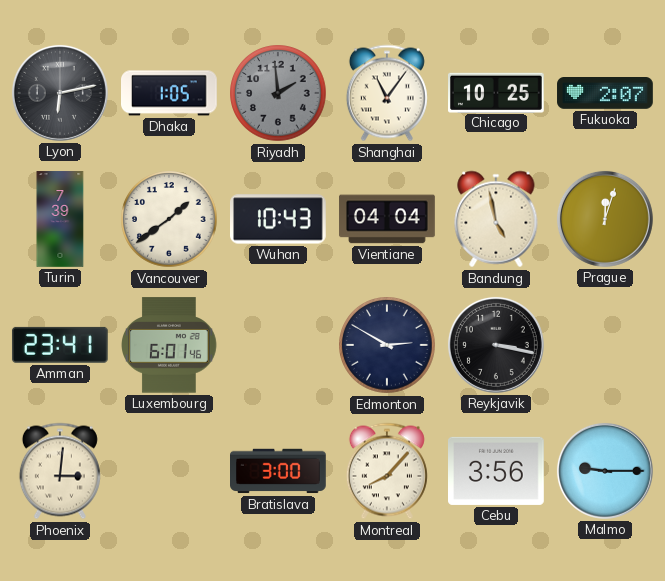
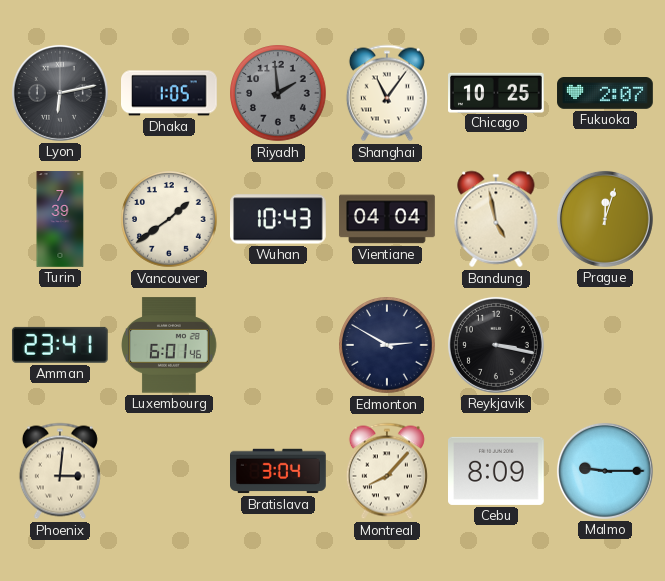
Bratislava: 3:00 -> 3:04 (279, 471)
Cebu: 3:56 -> 8:09 (497, 471)
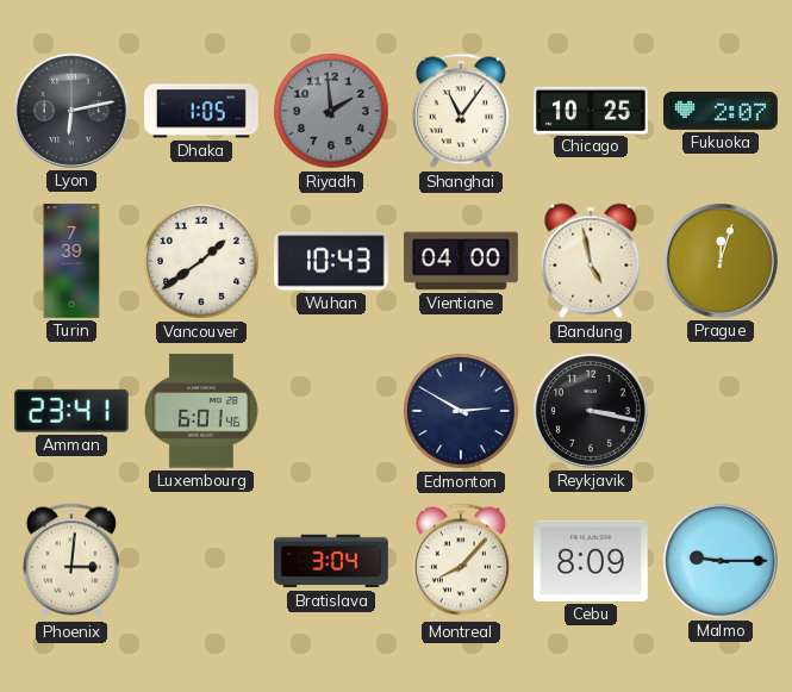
Vientiane: 04:04 -> 04:00 (461, 261)
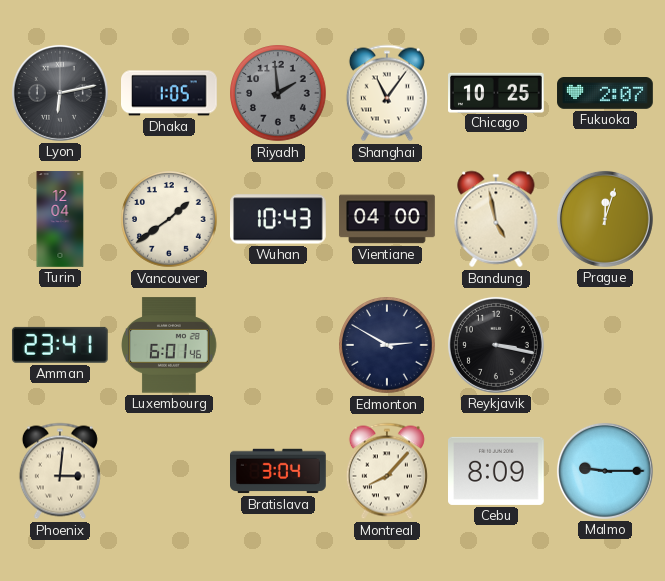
Turin: 7:39 -> 12:04 (60, 219)
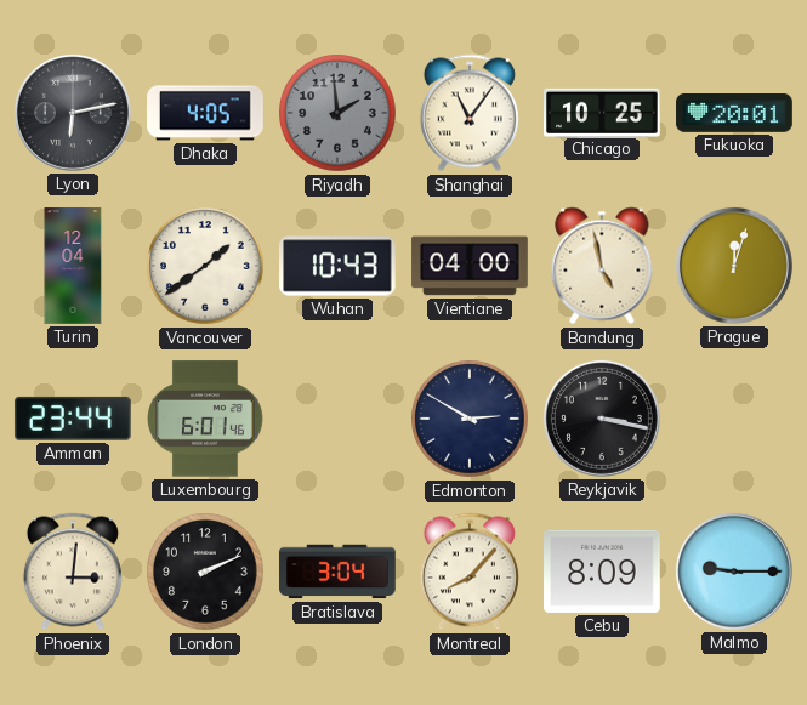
Dhaka: 1:05 -> 4:05 (206, 113)
Fukuoka: 2:07 -> 20:01 (734, 114)
Amman: 23:41 -> 23:44 (73, 419)
London: none -> 2:11 (205, 572)
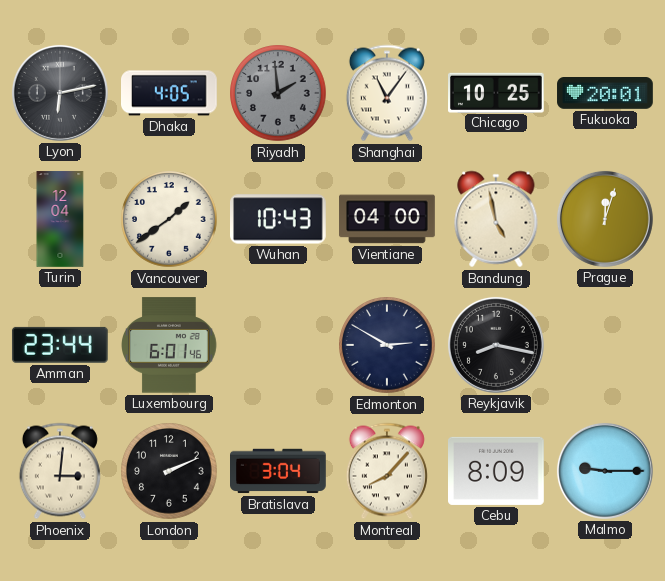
Reykjavik: 3:17 -> 8:17 (496, 345)
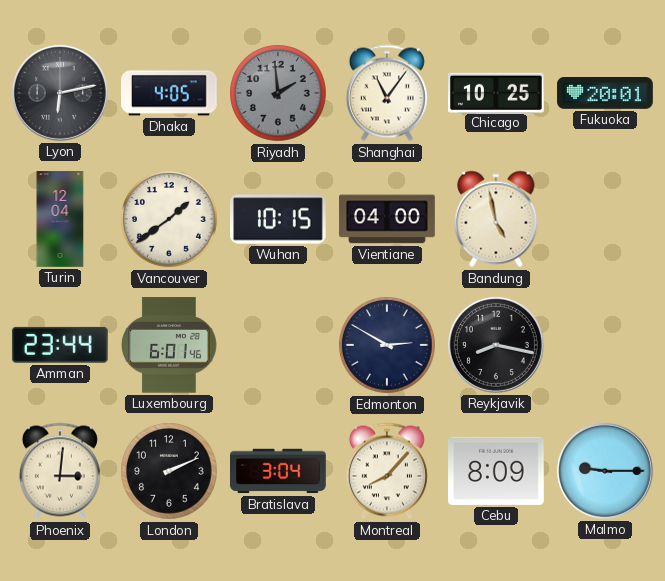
Wuhan: 10:43 -> 10:15 (279, 219)
Prague: 12:03 -> none (605, 219)
